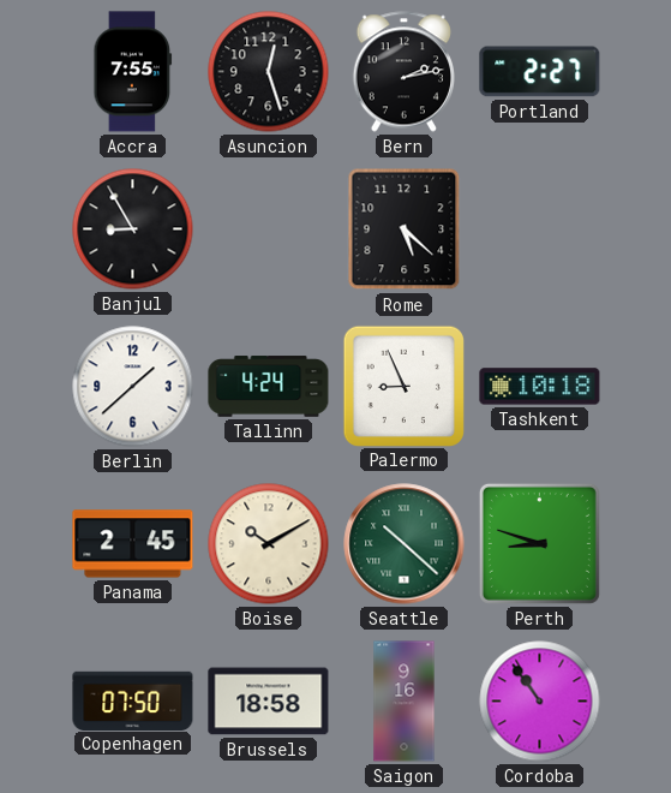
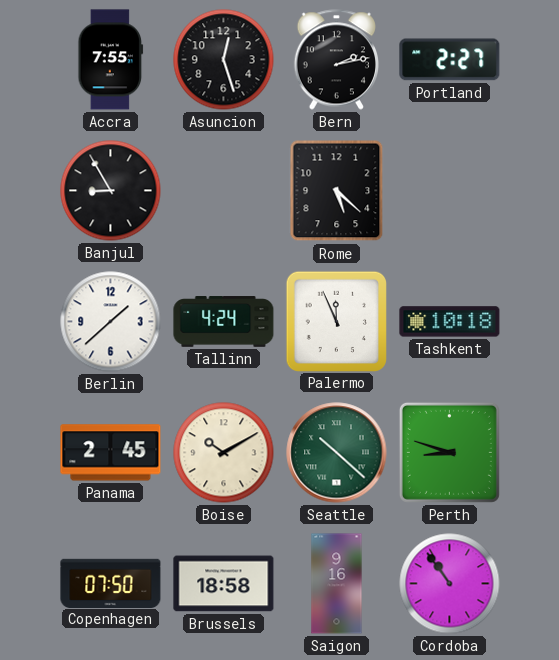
Palermo: 8:56 -> 11:56 (336, 321)
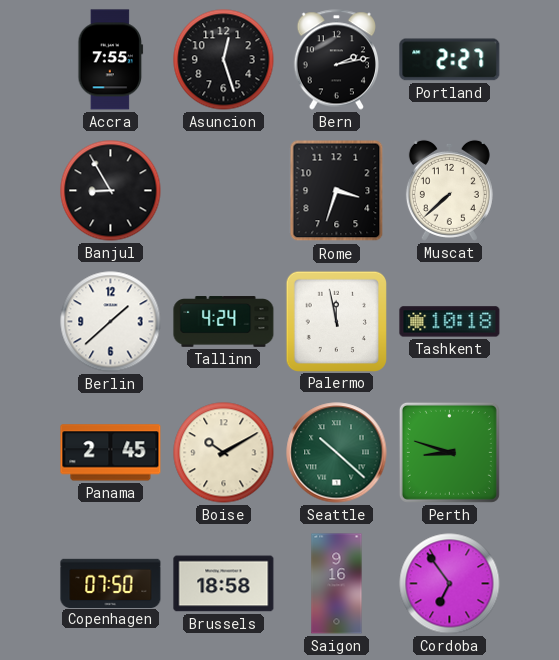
Rome: 5:22 -> 3:33 (337, 191)
Muscat: none -> 7:38 (449, 190)
Palermo: 11:56 -> 11:58 (336, 321)
Cordoba: 10:54 -> 6:54 (450, 584)
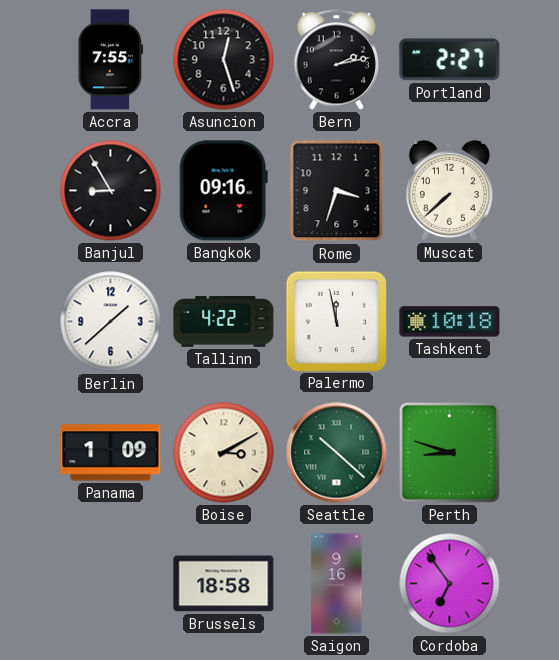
Bangkok: none -> 09:16 (223, 191)
Tallinn: 4:24 -> 4:22 (224, 322)
Panama: 2:45 -> 1:09 (111, 453)
Boise: 10:10 -> 3:10 (224, 453)
Copenhagen: 07:50 -> none (111, 583)
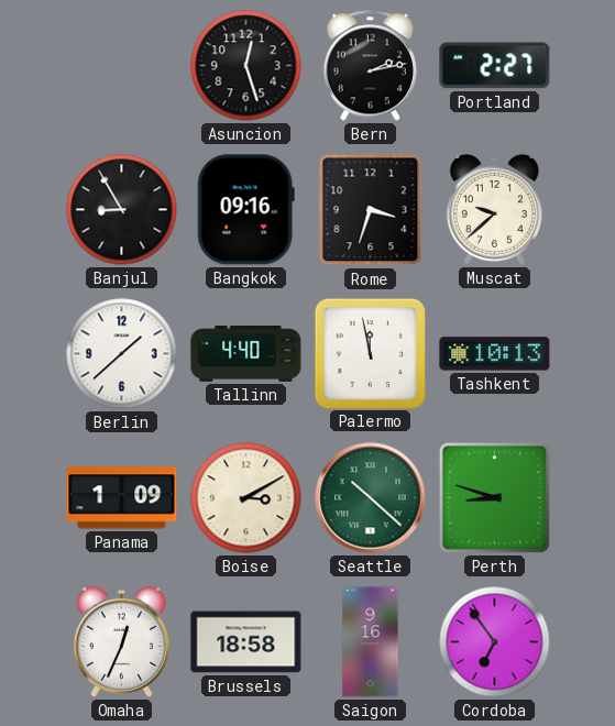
Accra: 7:55 -> none (111, 60)
Muscat: 7:38 -> 9:38 (494, 209)
Tallinn: 4:22 -> 4:40 (246, 354)
Tashkent: 10:18 -> 10:13 (495, 354)
Omaha: none -> 12:34 (121, 641)
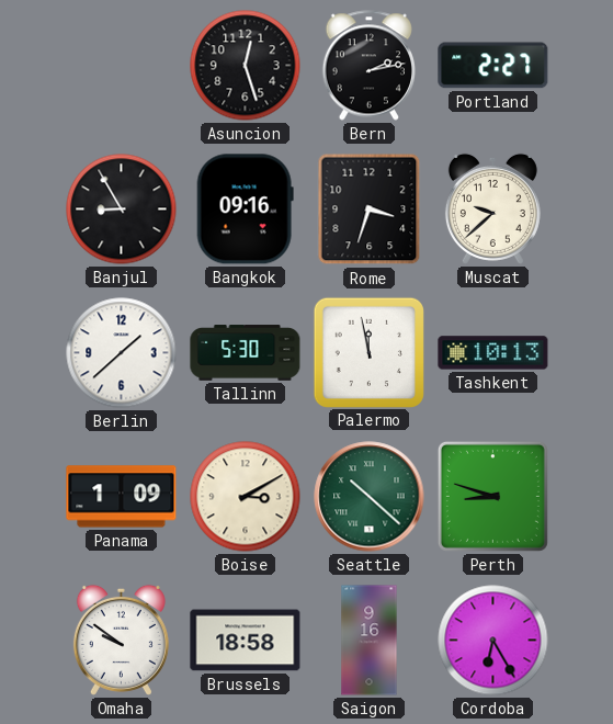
Tallinn: 4:40 -> 5:30 (246, 353)
Omaha: 12:34 -> 9:51 (121, 640)
Cordoba: 6:54 -> 6:25 (493, 641)
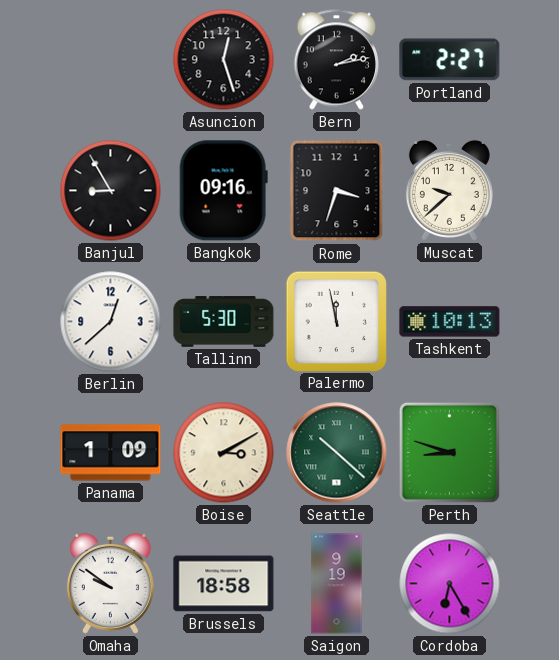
Berlin: 1:38 -> 12:38 (111, 322)
Saigon: 9:16 -> 9:19 (337, 584)
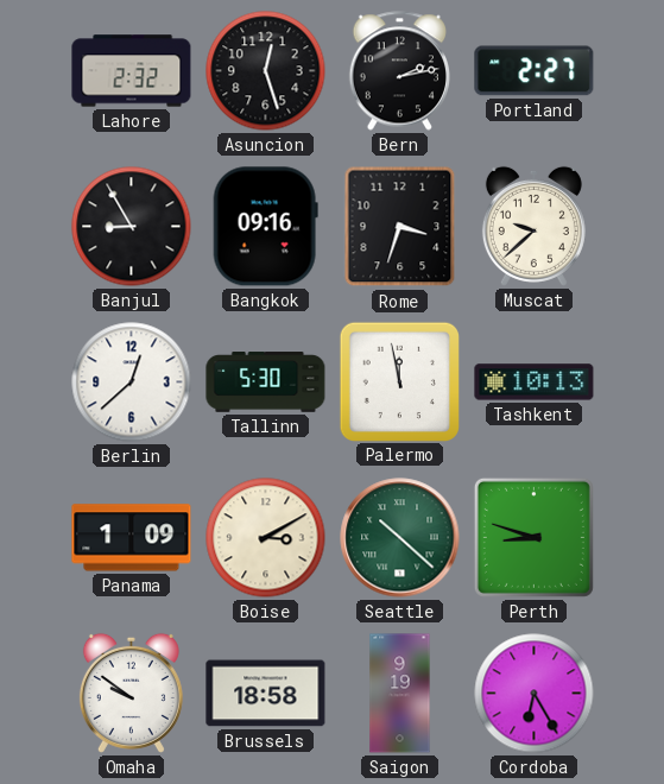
Lahore: none -> 2:32 (132, 71)
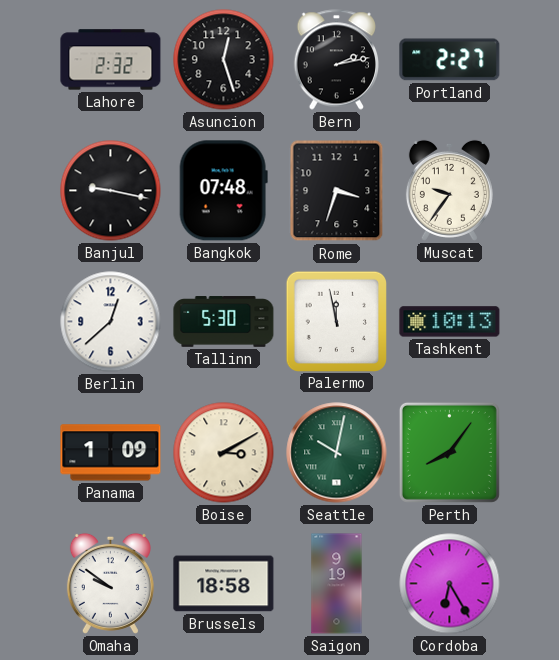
Banjul: 8:55 -> 9:17 (111, 191)
Bangkok: 09:16 -> 07:48 (223, 191)
Muscat: 9:38 -> 9:36 (449, 190)
Seattle: 10:22 -> 10:02 (337, 453)
Perth: 8:48 -> 8:06 (449, 452)
